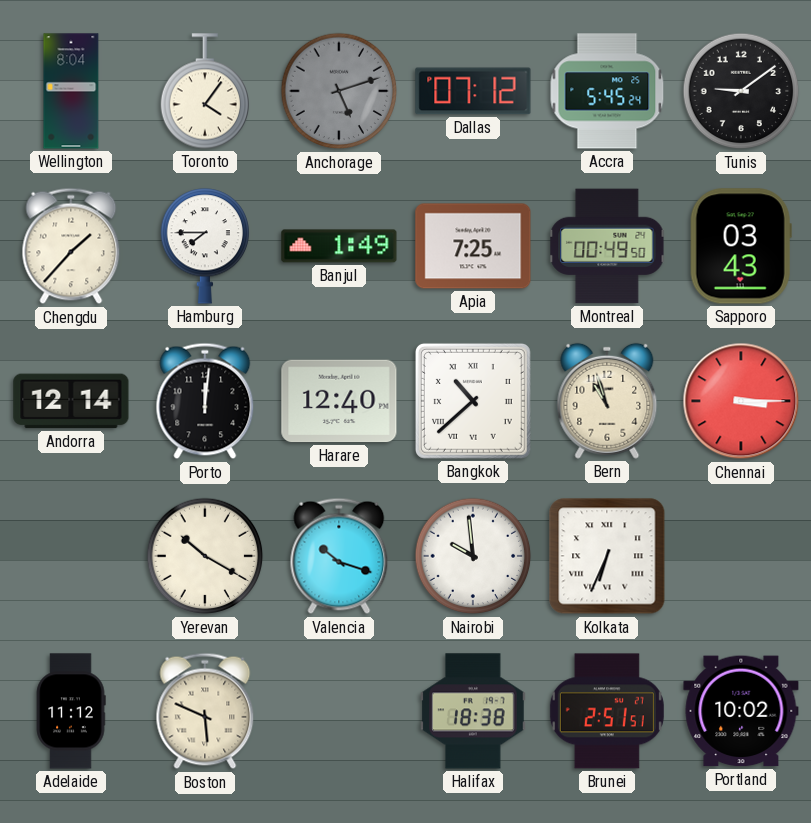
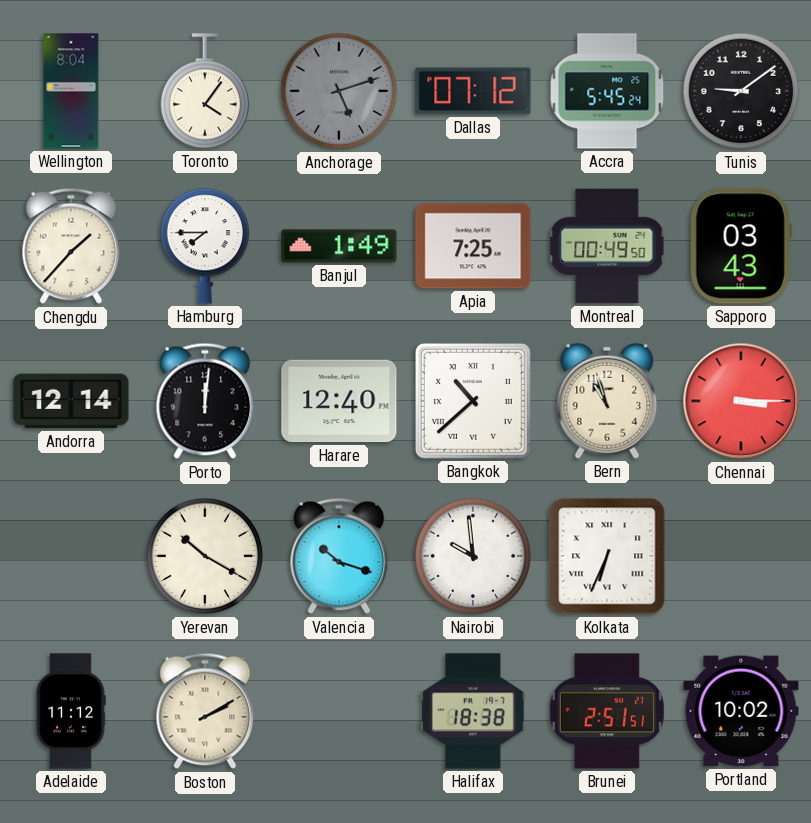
Boston: 5:49 -> 2:10 (205, 711)
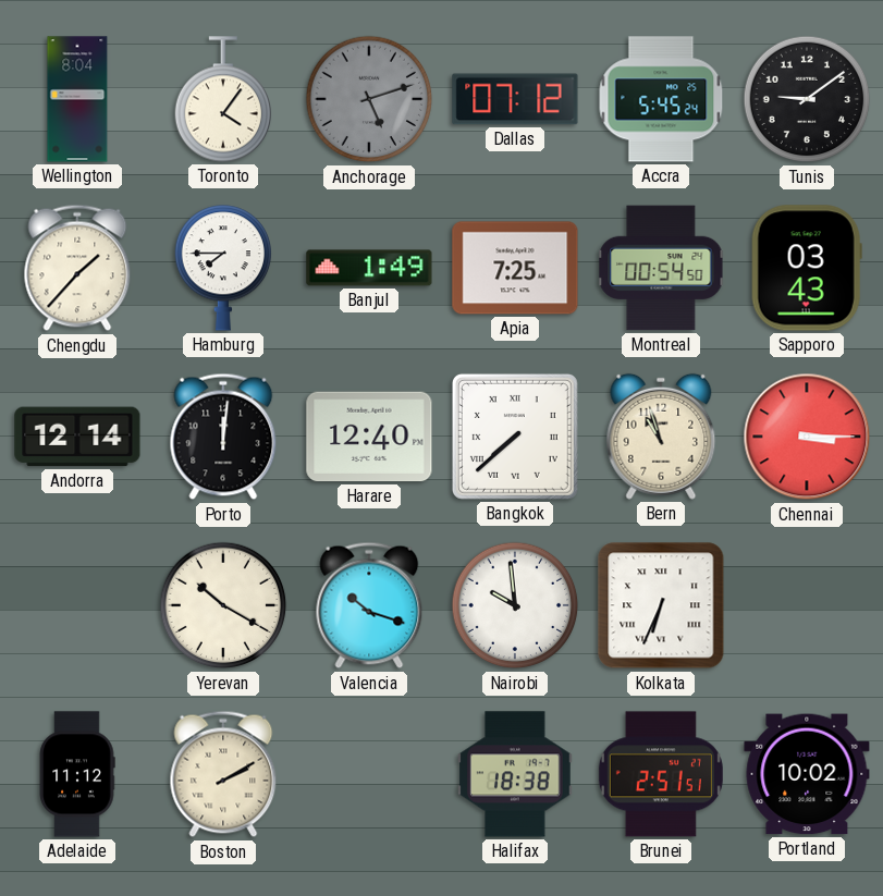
Montreal: 00:49 -> 00:54 (661, 268)
Bangkok: 10:38 -> 7:38 (515, 437)
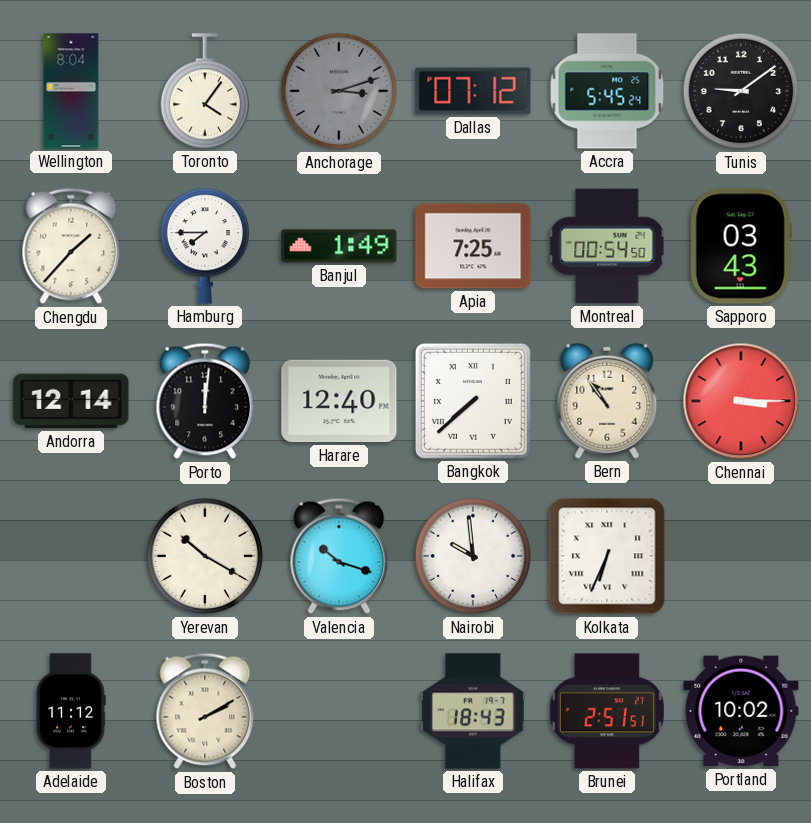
Anchorage: 5:12 -> 3:12 (339, 91)
Bern: 10:57 -> 10:54 (607, 401)
Halifax: 18:38 -> 18:43 (473, 711)
